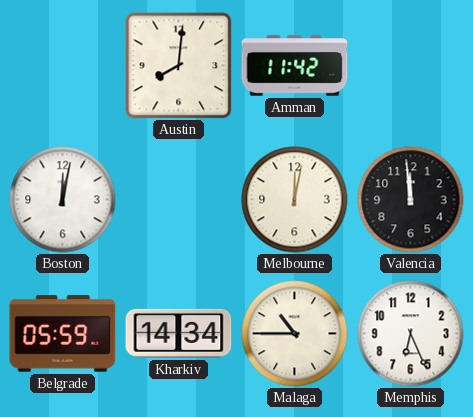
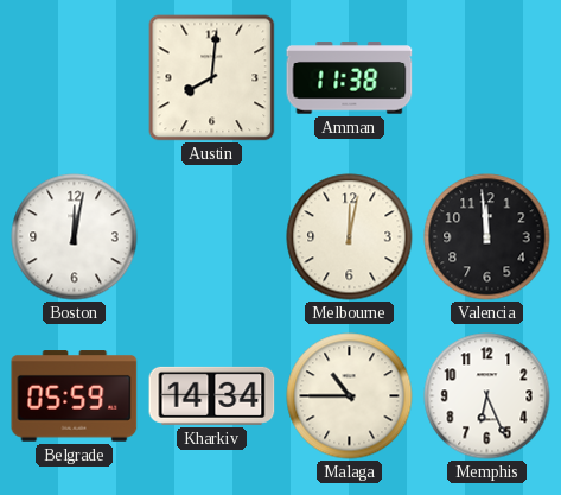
Amman: 11:42 -> 11:38 (350, 78)
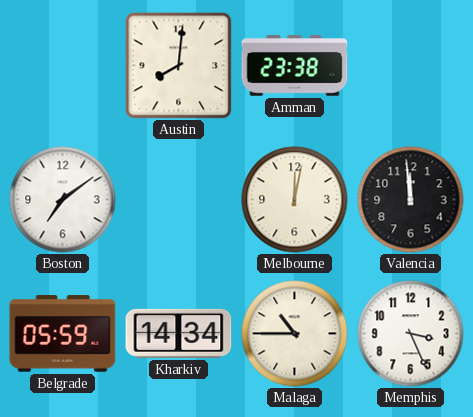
Amman: 11:38 -> 23:38 (295, 66)
Boston: 12:02 -> 7:09 (63, 200)
Memphis: 6:26 -> 3:26 (411, 334)
